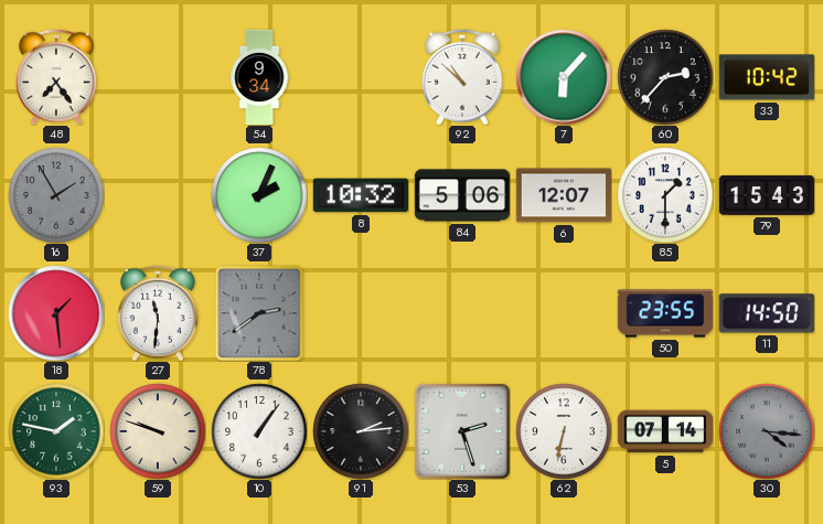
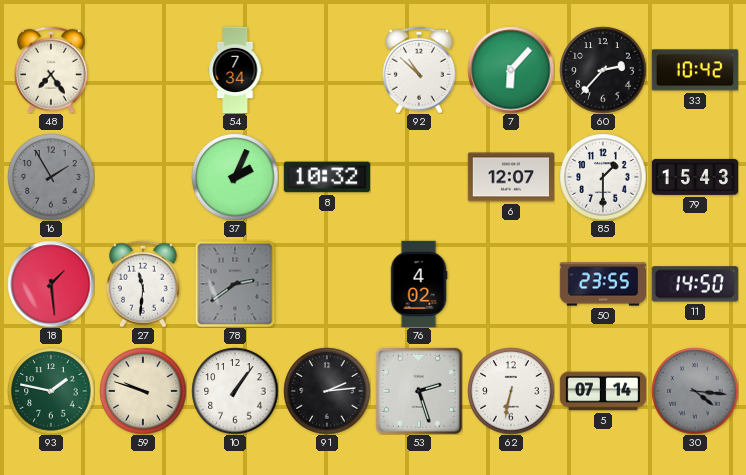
54: 9:34 -> 7:34 (235, 70)
84: 5:06 -> none (461, 195)
76: none -> 4:02 (419, 284)
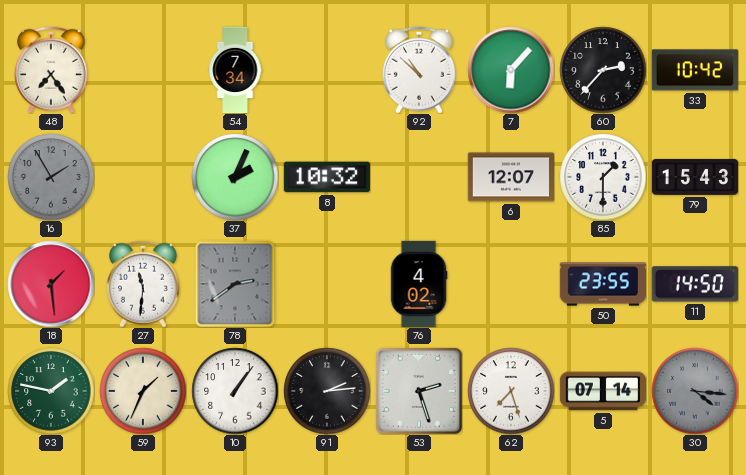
59: 9:48 -> 1:34 (143, 391)
62: 6:32 -> 7:27 (511, 391)
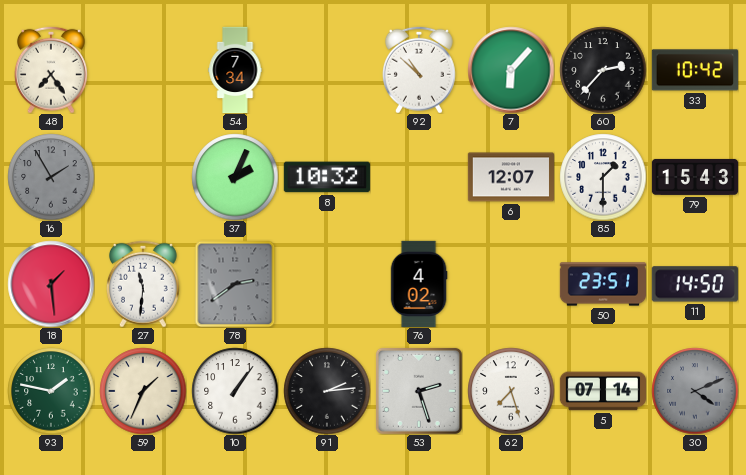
50: 23:55 -> 23:51 (602, 284)
30: 4:16 -> 4:11 (695, 391)
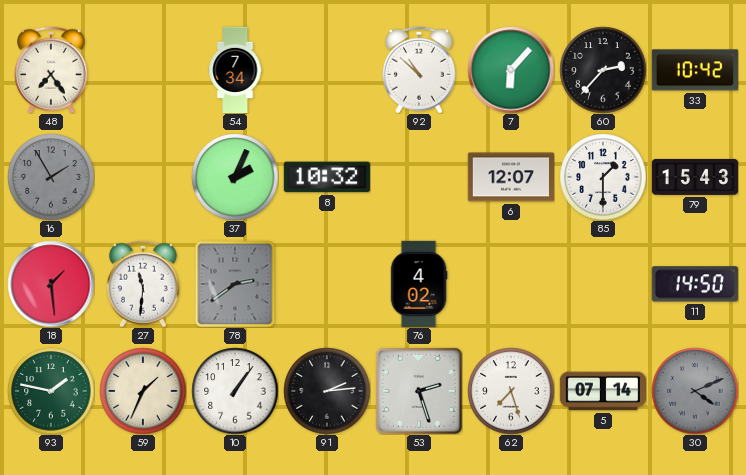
50: 23:51 -> none (602, 284)
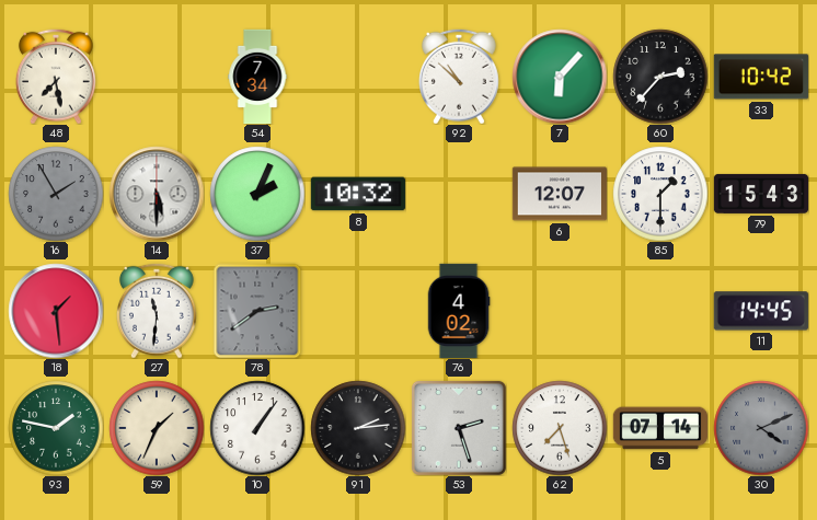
48: 7:24 -> 7:28 (56, 77)
14: none -> 5:30 (157, 194)
11: 14:50 -> 14:45 (761, 311)
